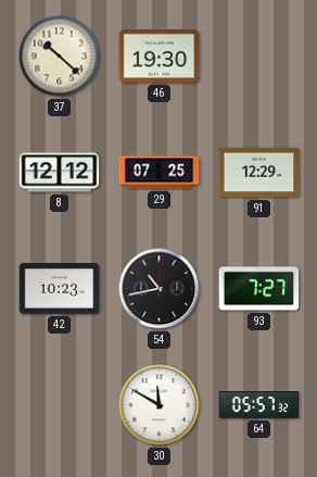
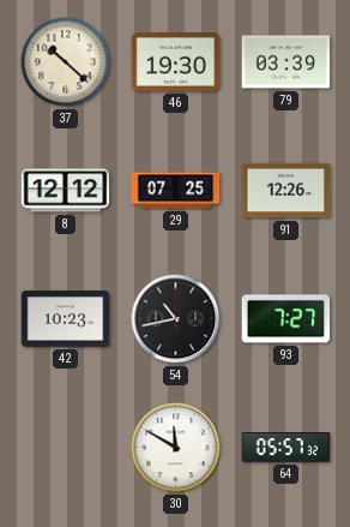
79: none -> 03:39 (286, 62)
91: 12:29 -> 12:26 (286, 191)
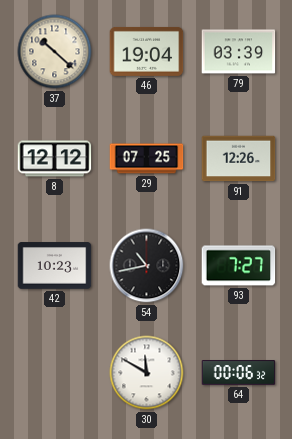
46: 19:30 -> 19:04 (147, 51)
64: 05:57 -> 00:06 (239, 373)
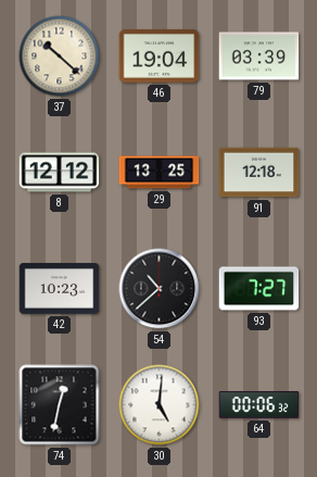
29: 07:25 -> 13:25 (160, 173)
91: 12:26 -> 12:18 (259, 173)
54: 10:43 -> 10:38 (160, 289)
74: none -> 12:32 (60, 405)
30: 11:50 -> 5:01 (160, 405)
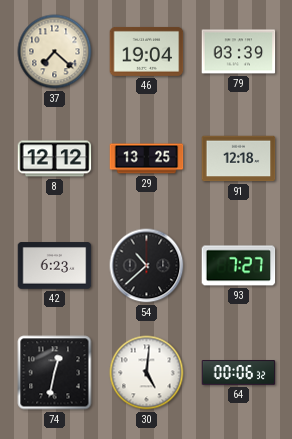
37: 10:22 -> 7:22 (55, 52)
42: 10:23 -> 6:23 (55, 266)
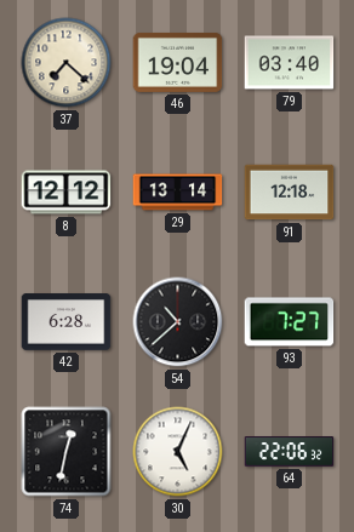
79: 03:39 -> 03:40 (290, 63)
29: 13:25 -> 13:14 (178, 193)
42: 6:23 -> 6:28 (67, 322)
30: 5:01 -> 5:04 (178, 452)
64: 00:06 -> 22:06 (290, 452)
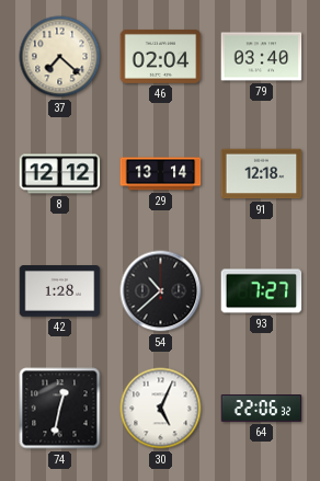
46: 19:04 -> 02:04 (161, 56)
42: 6:28 -> 1:28 (60, 291)
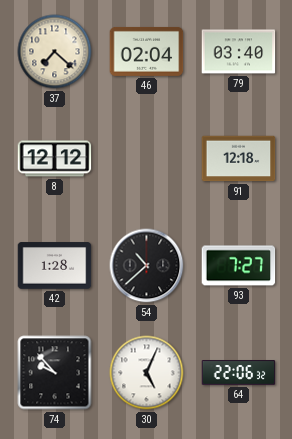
29: 13:14 -> none (161, 174)
74: 12:32 -> 9:53 (55, 373)
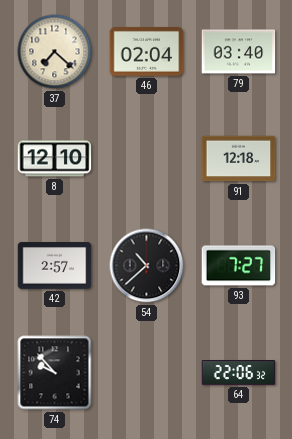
8: 12:12 -> 12:10 (55, 159)
42: 1:28 -> 2:57 (55, 266)
30: 5:04 -> none (147, 373)
